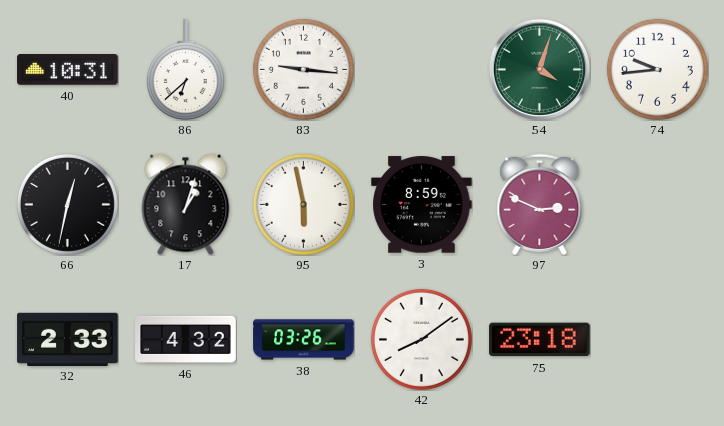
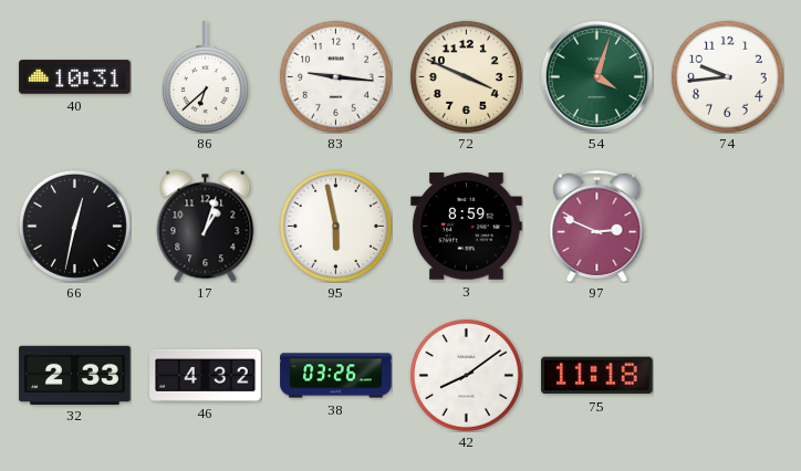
72: none -> 3:49 (466, 76)
75: 23:18 -> 11:18 (597, 376)
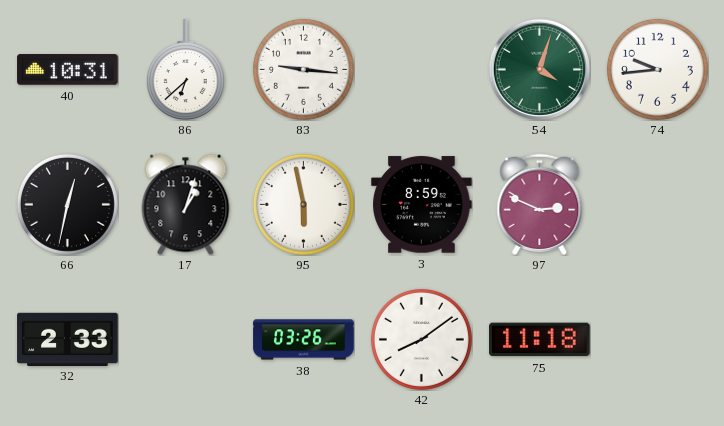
72: 3:49 -> none (466, 76)
46: 4:32 -> none (206, 375)
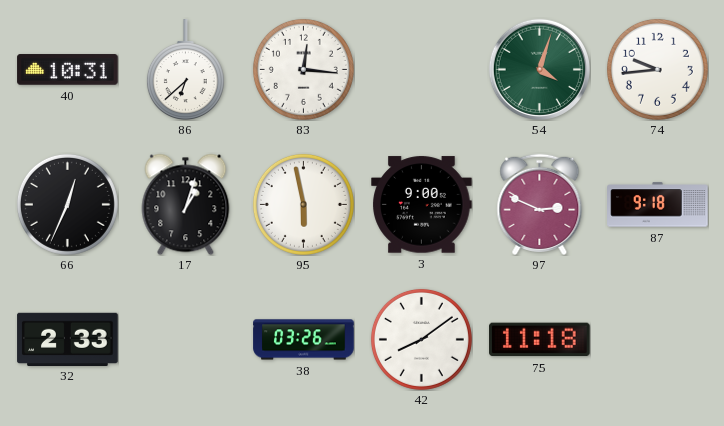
83: 9:16 -> 12:16 (303, 69)
66: 12:32 -> 12:34 (67, 204)
3: 8:59 -> 9:00 (422, 205)
87: none -> 9:18 (658, 205)
